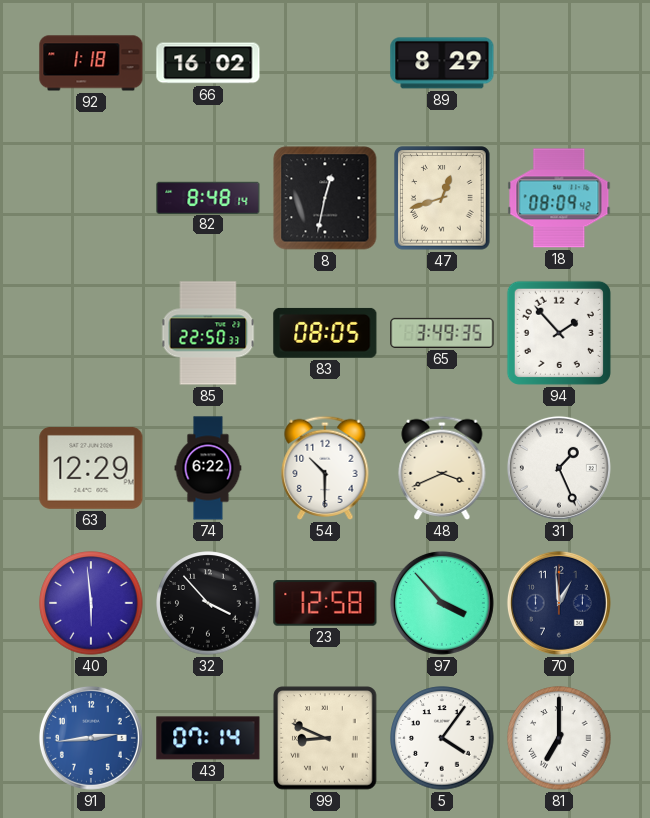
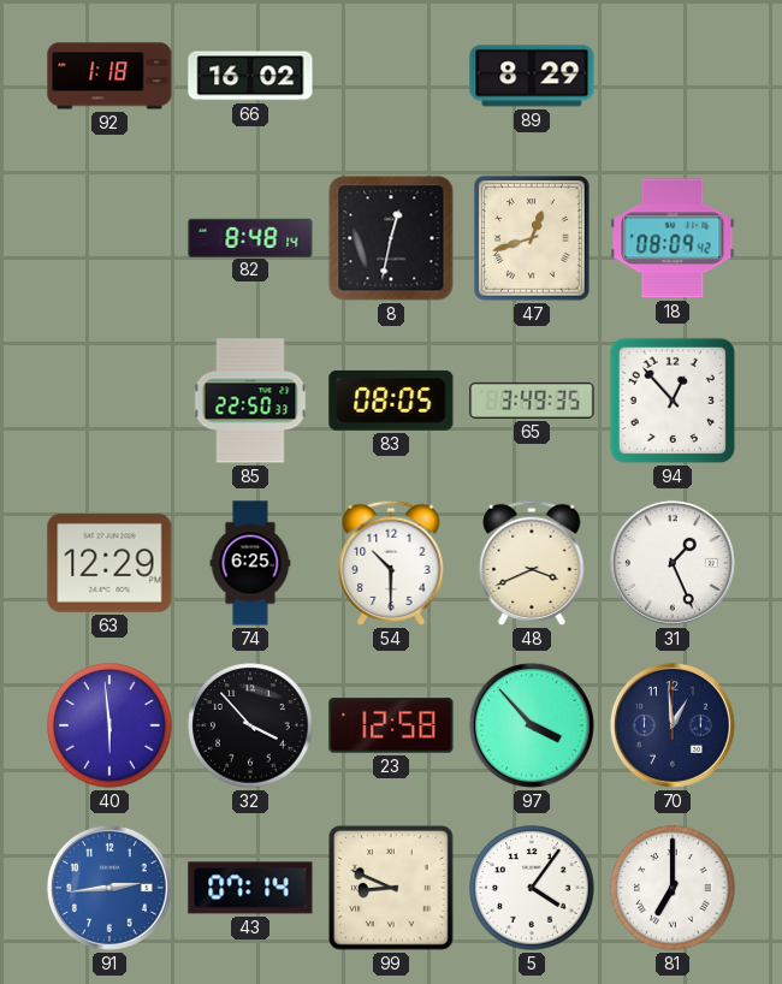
94: 1:53 -> 12:53 (673, 401)
74: 6:22 -> 6:25 (250, 563)
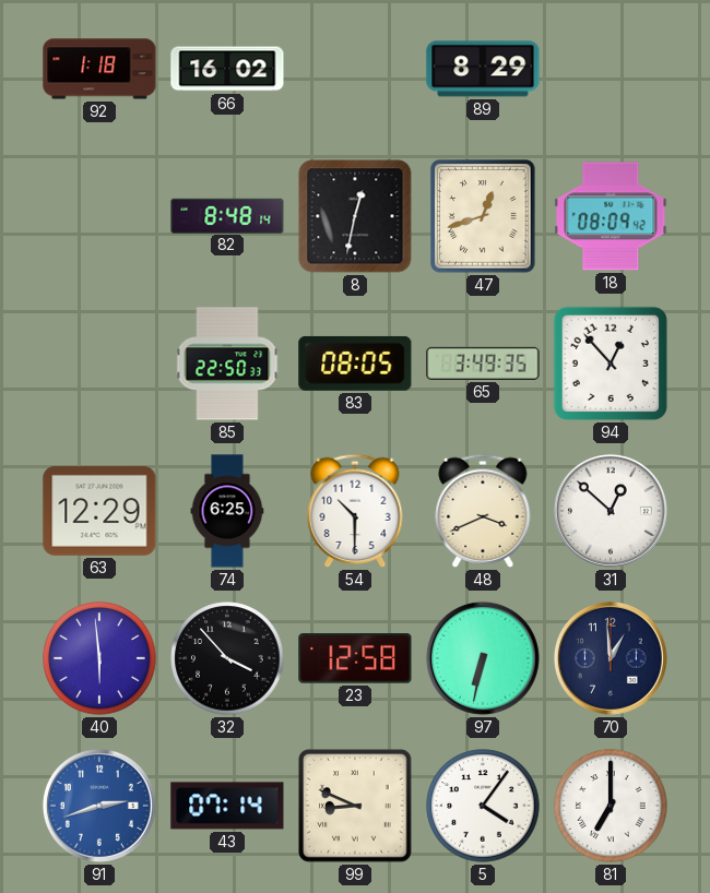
31: 1:26 -> 12:52 (611, 511)
97: 3:53 -> 6:32 (483, 658)
91: 2:44 -> 2:42 (99, 806)
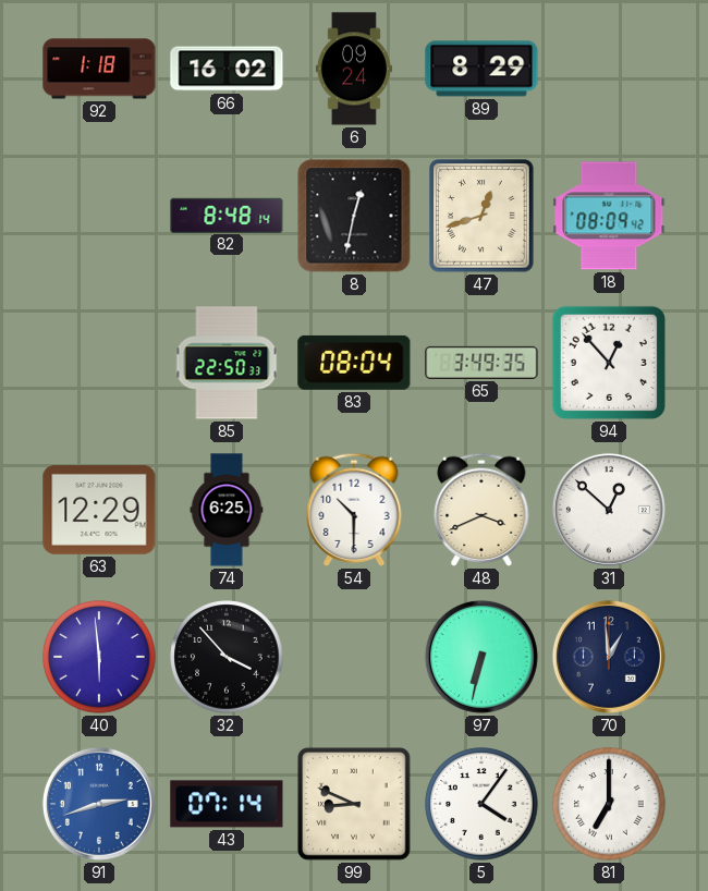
6: none -> 09:24 (354, 69)
83: 08:05 -> 08:04 (354, 363)
23: 12:58 -> none (355, 658)
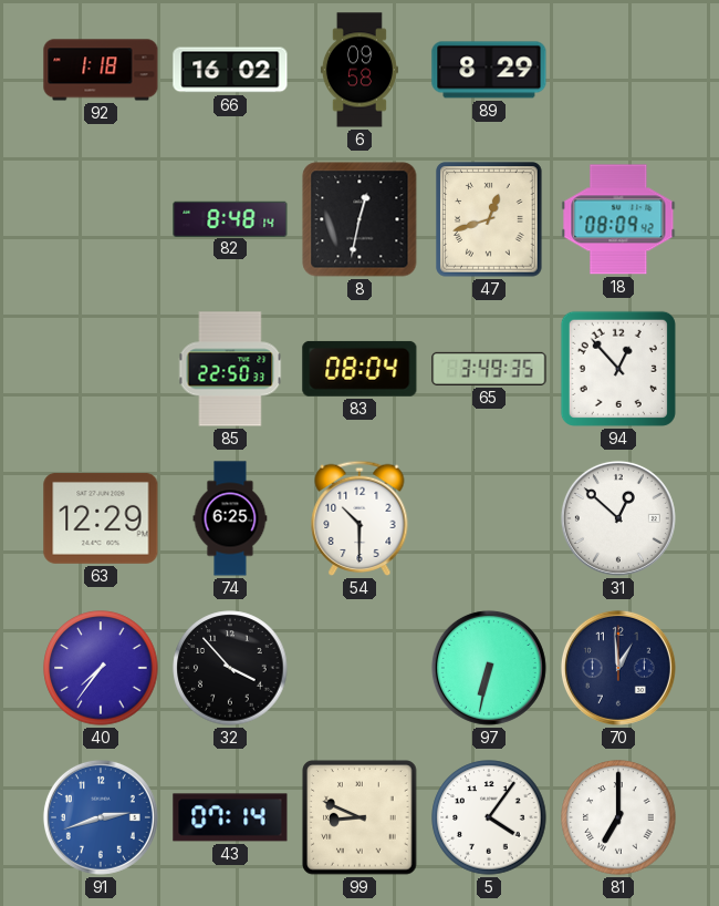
6: 09:24 -> 09:58 (359, 70)
48: 3:41 -> none (481, 510)
40: 5:59 -> 7:36 (101, 668)
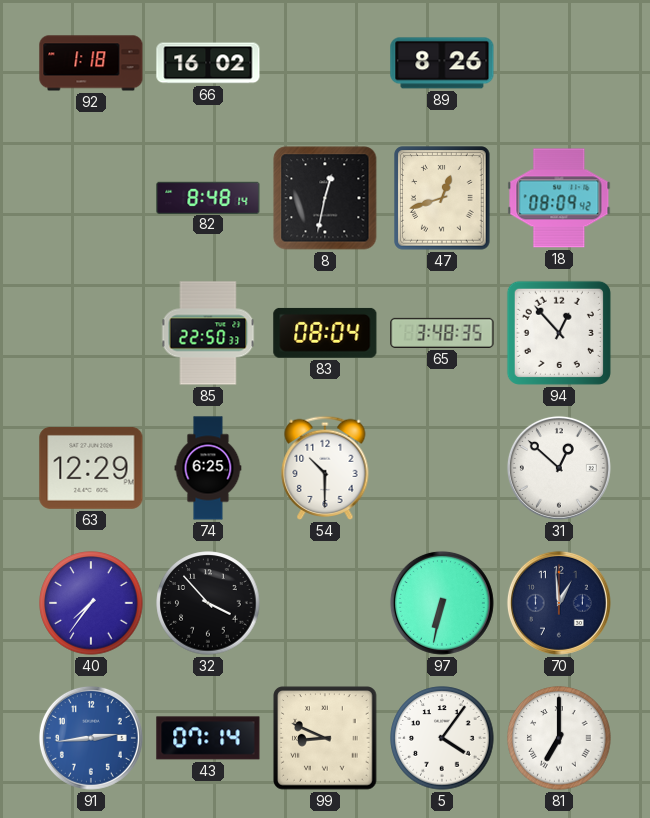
6: 09:58 -> none (359, 70)
89: 8:29 -> 8:26 (442, 63)
65: 3:49 -> 3:48 (442, 333)
91: 2:42 -> 2:44 (91, 738)
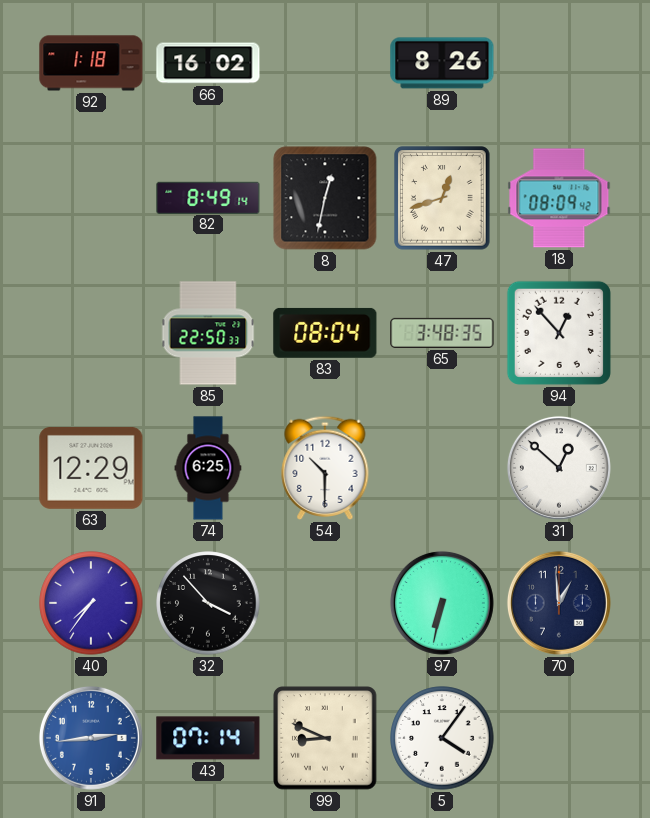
82: 8:48 -> 8:49 (208, 197)
81: 7:00 -> none (559, 738)
